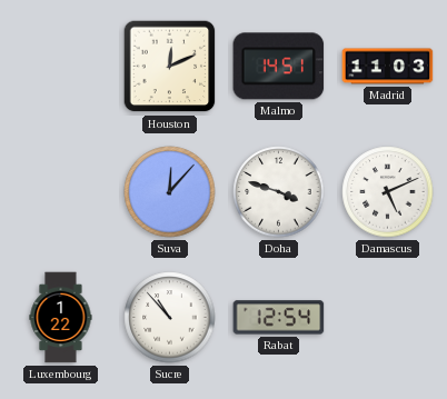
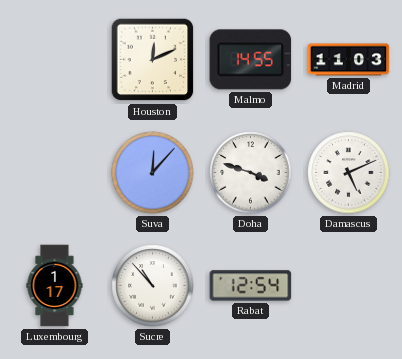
Malmo: 14:51 -> 14:55 (251, 60)
Luxembourg: 1:22 -> 1:17 (55, 286)
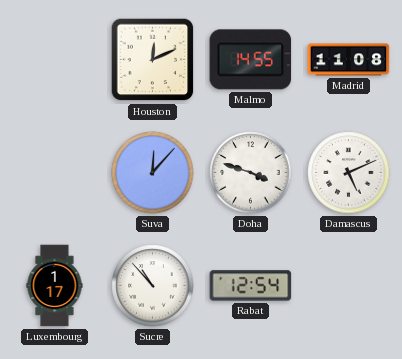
Madrid: 11:03 -> 11:08 (349, 60)
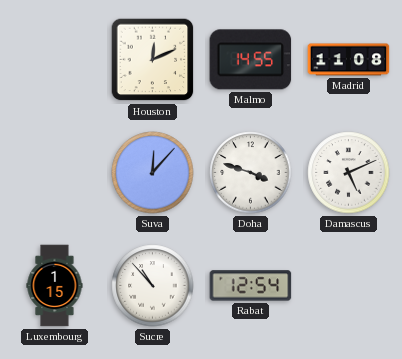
Luxembourg: 1:17 -> 1:15 (55, 286)
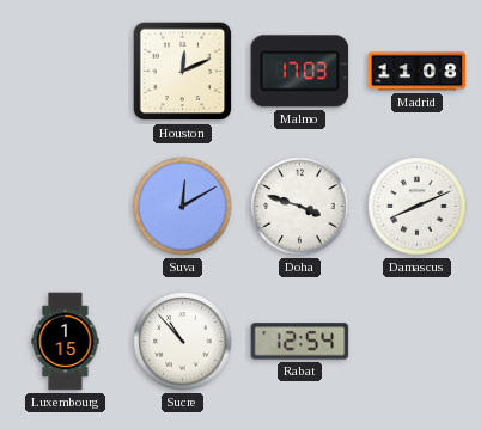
Malmo: 14:55 -> 17:03 (300, 72)
Suva: 12:07 -> 12:10 (183, 207)
Damascus: 5:11 -> 8:11 (418, 207)
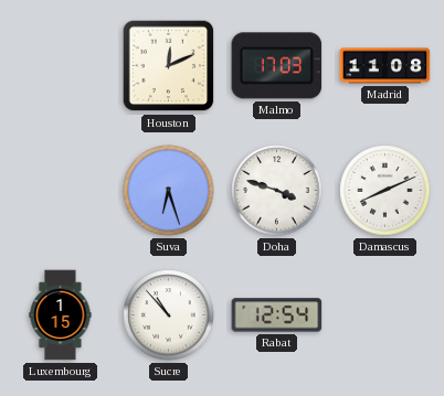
Suva: 12:10 -> 6:27 (169, 191)
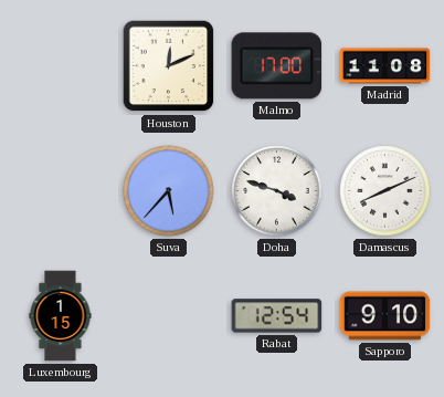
Malmo: 17:03 -> 17:00 (277, 66)
Suva: 6:27 -> 5:37 (169, 191)
Sucre: 10:53 -> none (169, 315)
Sapporo: none -> 9:10 (385, 316)
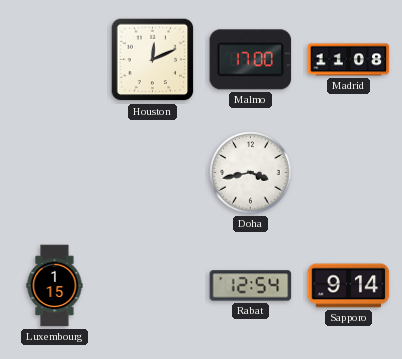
Suva: 5:37 -> none (169, 191)
Doha: 3:48 -> 3:43 (251, 173)
Damascus: 8:11 -> none (385, 191)
Sapporo: 9:10 -> 9:14 (349, 286)
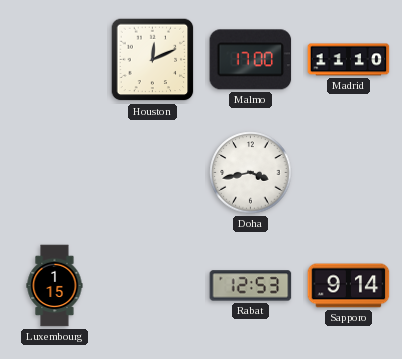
Madrid: 11:08 -> 11:10 (349, 60)
Rabat: 12:54 -> 12:53 (251, 286)
